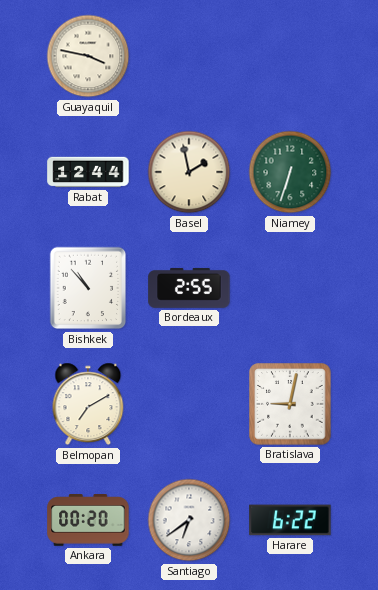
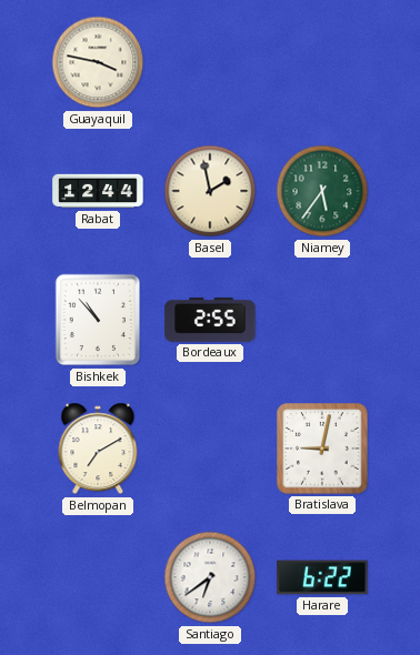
Niamey: 6:33 -> 5:36 (322, 191)
Ankara: 00:20 -> none (88, 521)
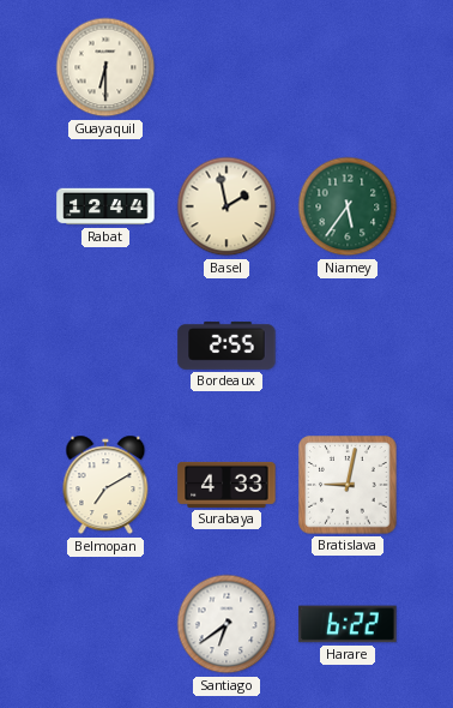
Guayaquil: 3:47 -> 6:30 (105, 67)
Bishkek: 10:53 -> none (98, 320)
Surabaya: none -> 4:33 (226, 485)
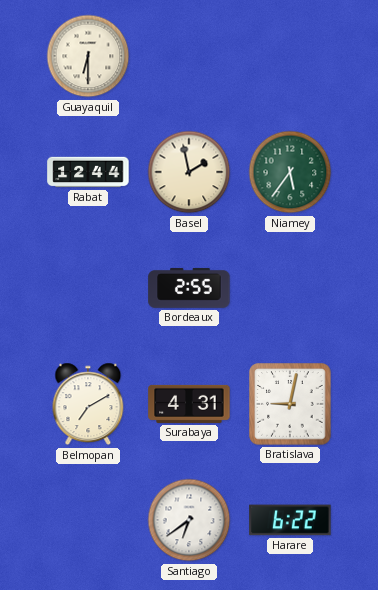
Surabaya: 4:33 -> 4:31 (189, 404)
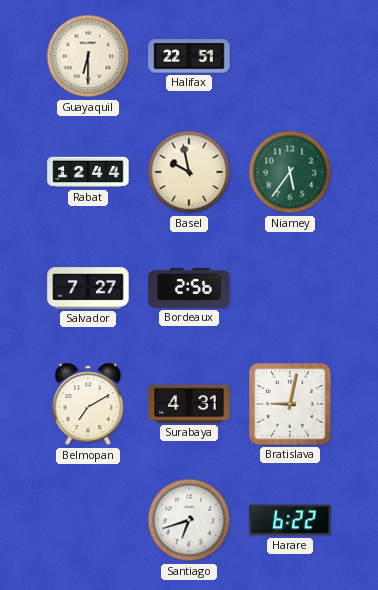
Halifax: none -> 22:51 (189, 56)
Basel: 1:58 -> 9:58 (189, 172)
Salvador: none -> 7:27 (88, 288)
Bordeaux: 2:55 -> 2:56 (189, 288)
Santiago: 6:39 -> 6:42 (189, 520)
